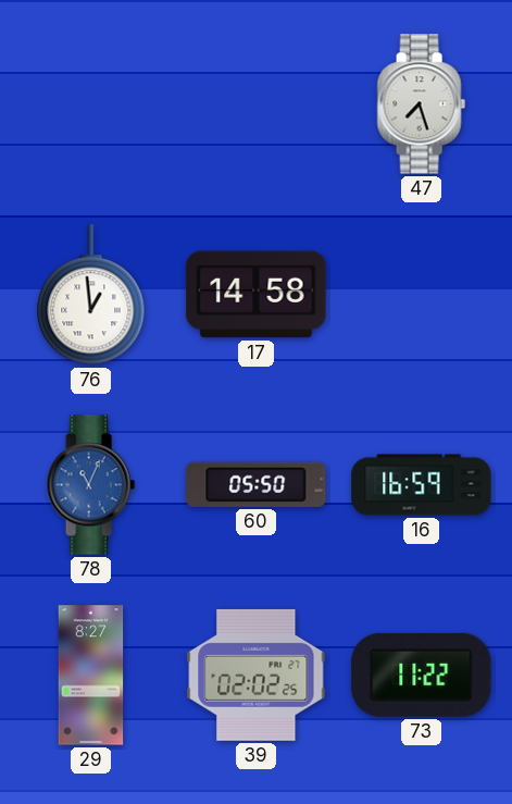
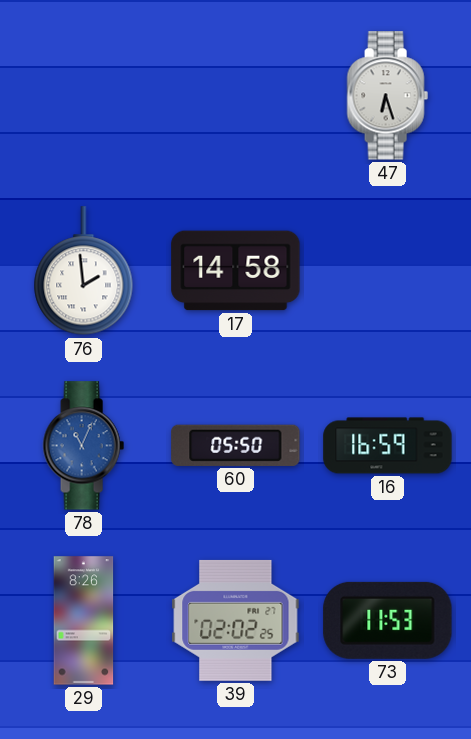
47: 7:27 -> 6:27 (387, 96)
76: 12:59 -> 1:59 (84, 271)
29: 8:27 -> 8:26 (84, 621)
73: 11:22 -> 11:53 (388, 620)
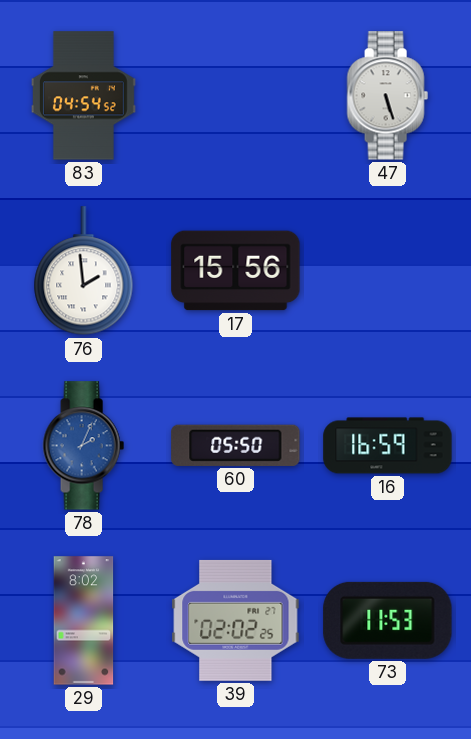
83: none -> 04:54 (83, 96)
47: 6:27 -> 5:27 (387, 96)
17: 14:58 -> 15:56 (236, 271)
78: 11:04 -> 2:04 (83, 446)
29: 8:26 -> 8:02 (84, 621)
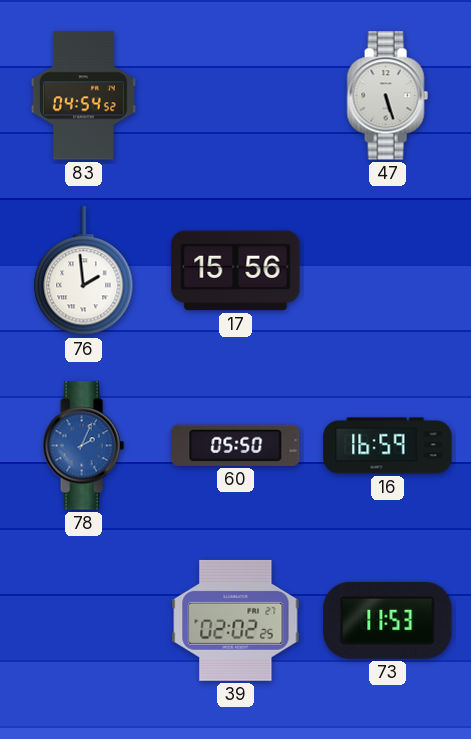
29: 8:02 -> none (84, 621)
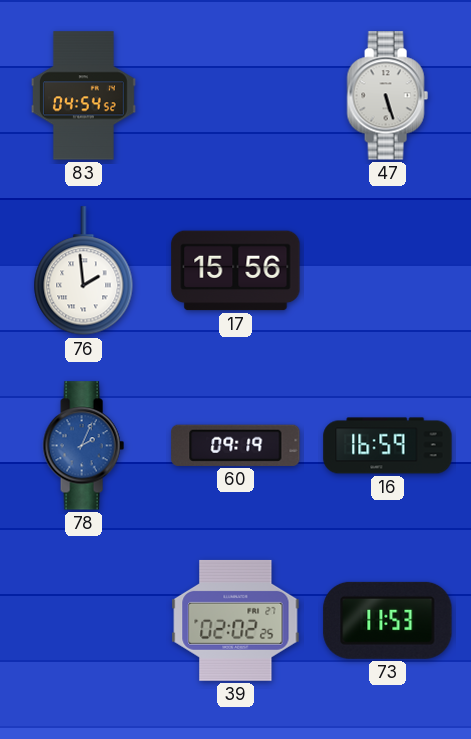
60: 05:50 -> 09:19 (236, 445)
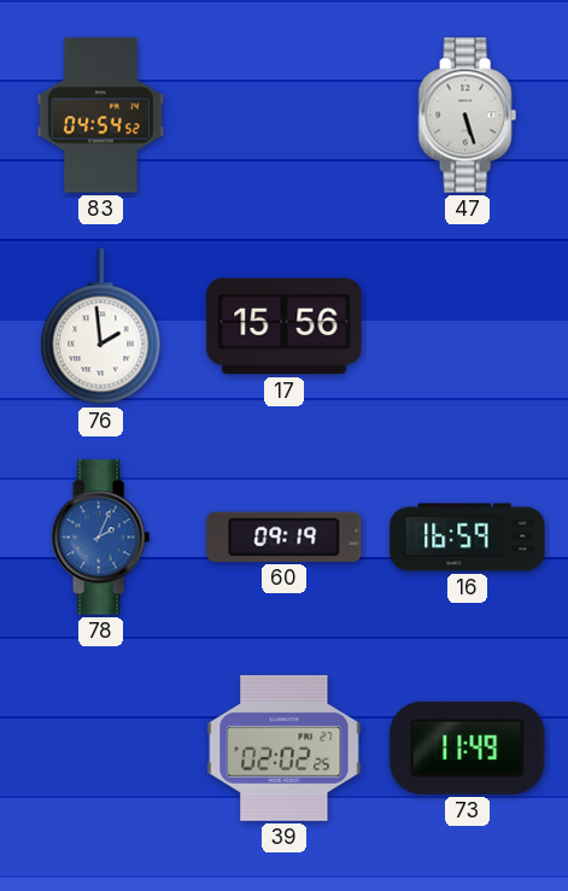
73: 11:53 -> 11:49 (468, 748)
